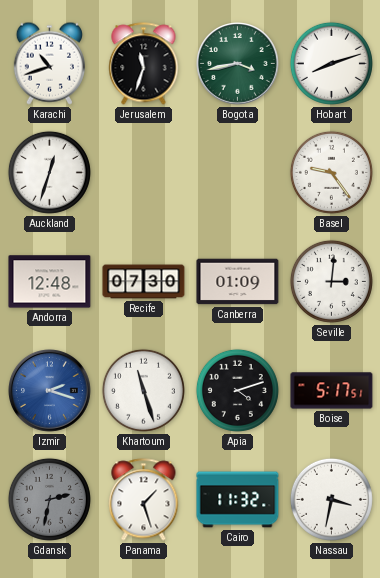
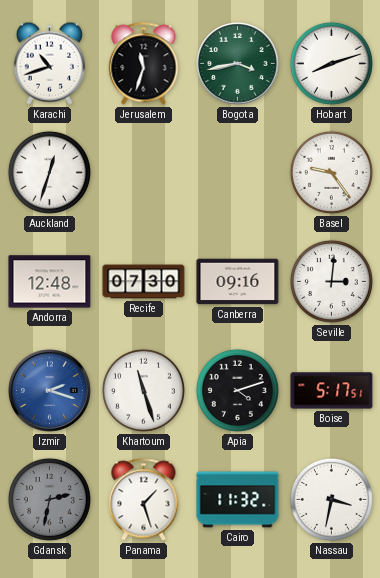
Canberra: 01:09 -> 09:16 (238, 282)
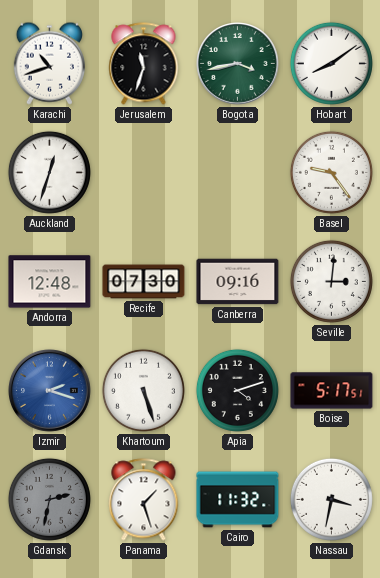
Hobart: 8:12 -> 8:09 (331, 63)
Khartoum: 11:27 -> 5:27 (143, 390)
